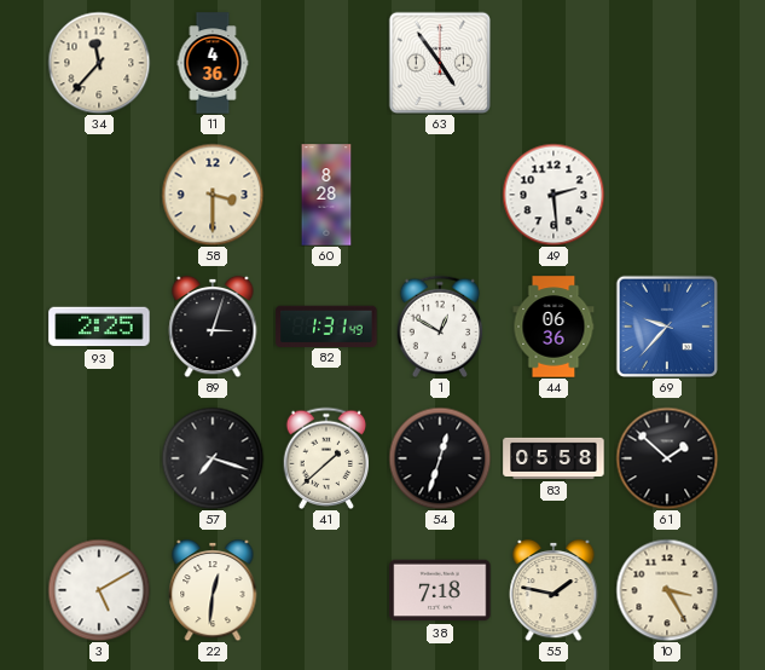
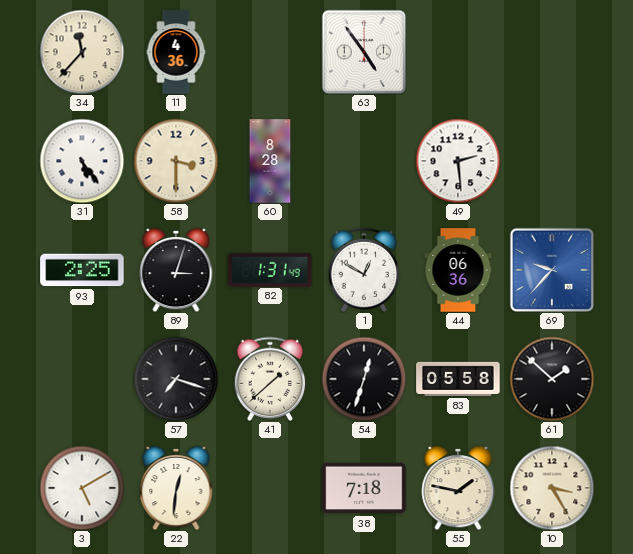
31: none -> 5:24 (82, 161)
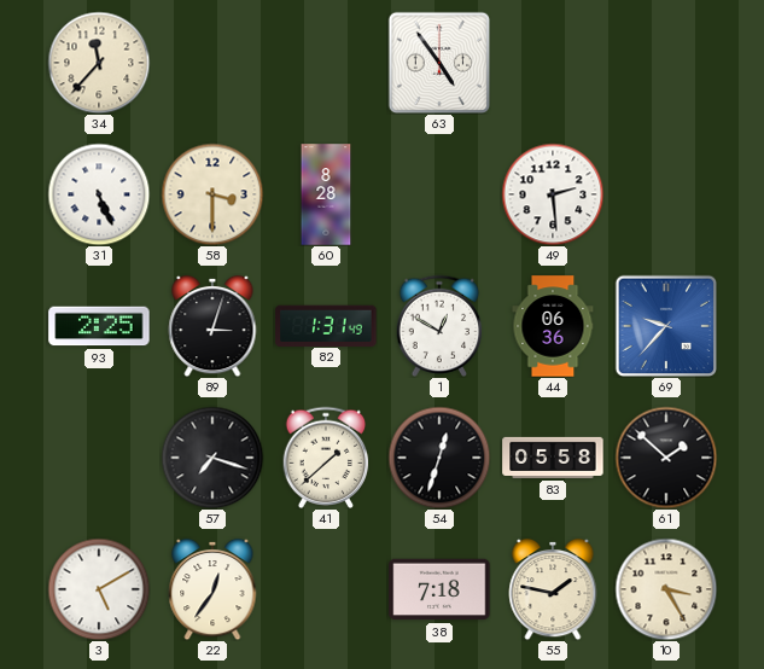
11: 4:36 -> none (176, 52)
31: 5:24 -> 5:26 (99, 194)
22: 12:31 -> 12:36 (212, 589)
